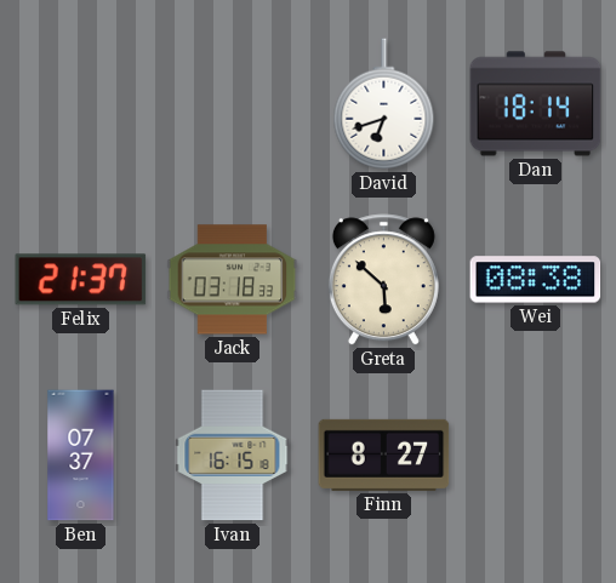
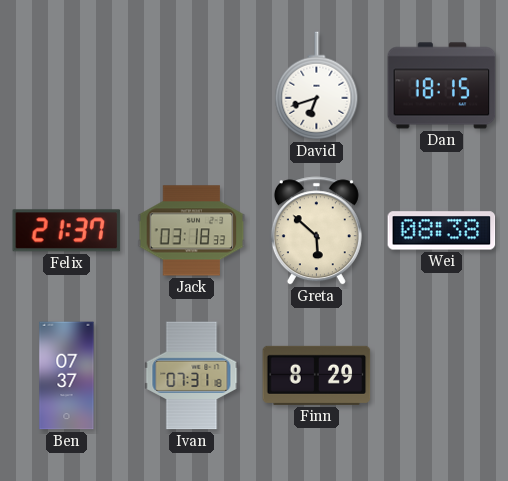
Dan: 18:14 -> 18:15 (442, 86)
Ivan: 16:15 -> 07:31 (192, 376)
Finn: 8:27 -> 8:29 (317, 375)
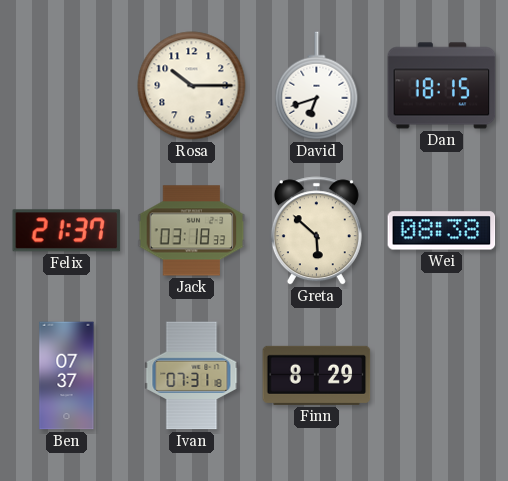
Rosa: none -> 10:15 (192, 86)
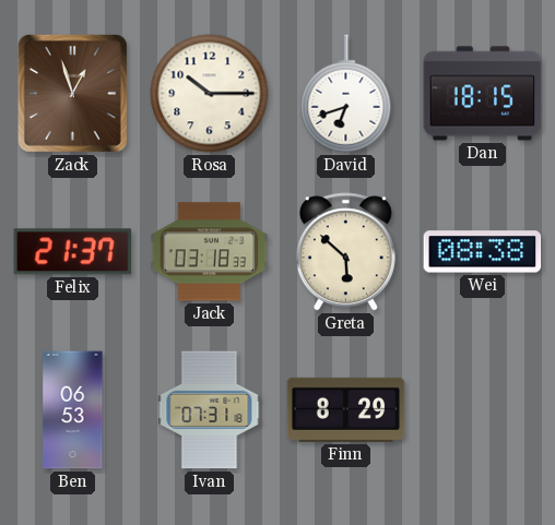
Zack: none -> 12:57 (72, 93)
Ben: 07:37 -> 06:53 (73, 410)
